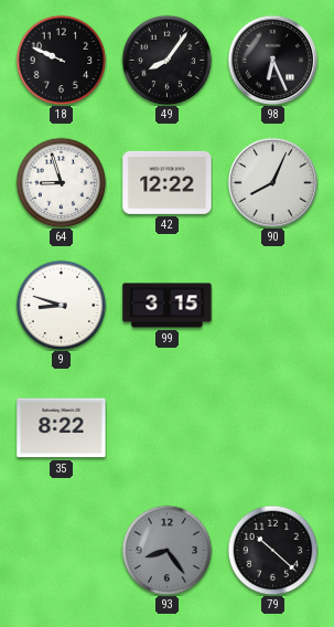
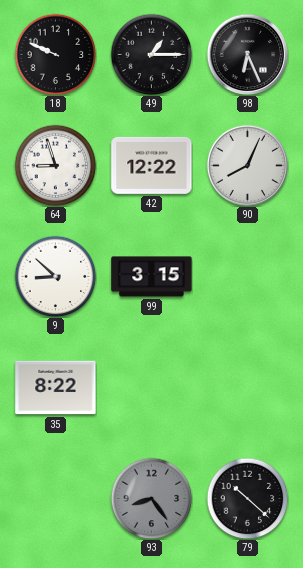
49: 8:06 -> 1:15 (151, 54)
9: 8:48 -> 8:52 (55, 276)
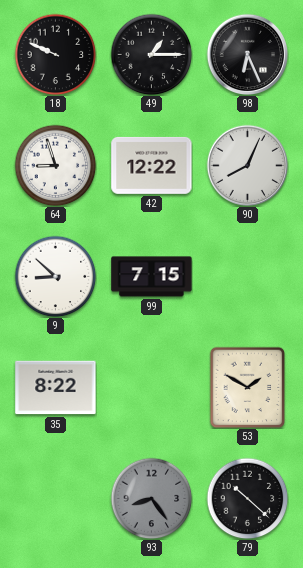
99: 3:15 -> 7:15 (152, 277)
53: none -> 1:50 (248, 387)
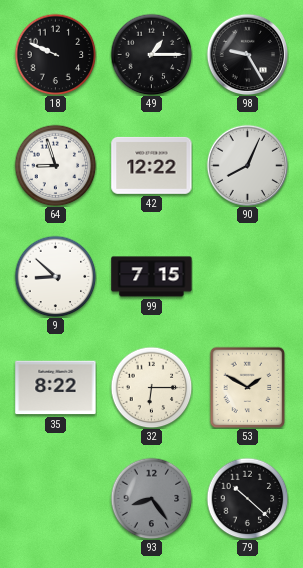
98: 6:26 -> 9:25 (247, 54)
32: none -> 6:15 (151, 387)
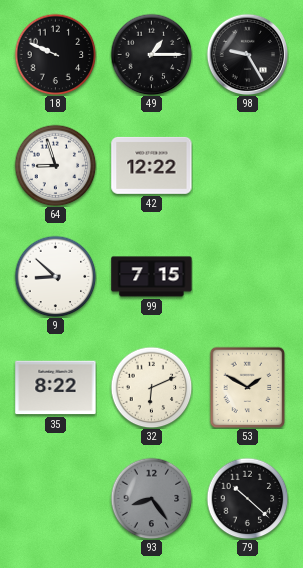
90: 8:04 -> none (247, 165)
32: 6:15 -> 6:11 (151, 387)
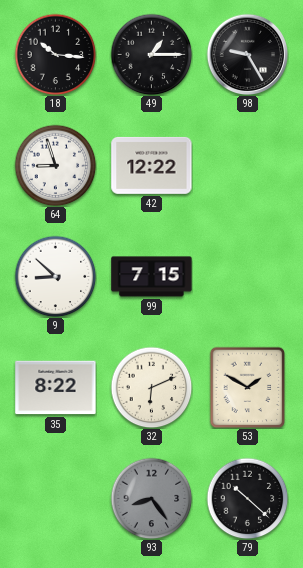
18: 9:49 -> 10:16 (55, 54)
